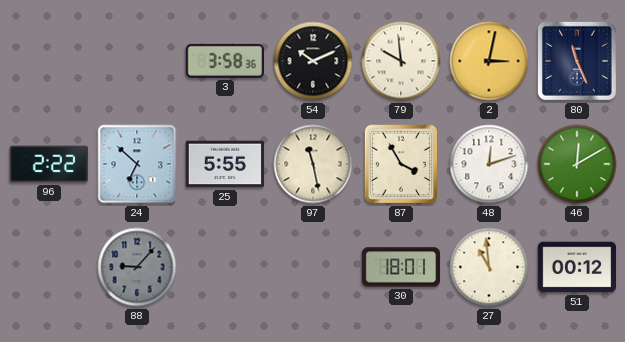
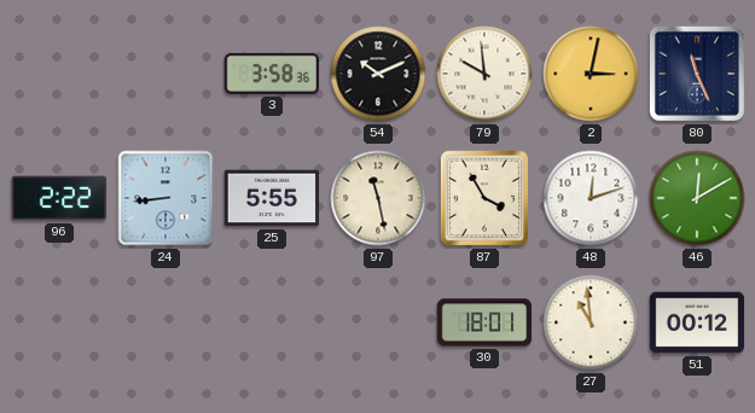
24: 6:52 -> 8:44 (165, 198)
88: 9:07 -> none (137, 267)
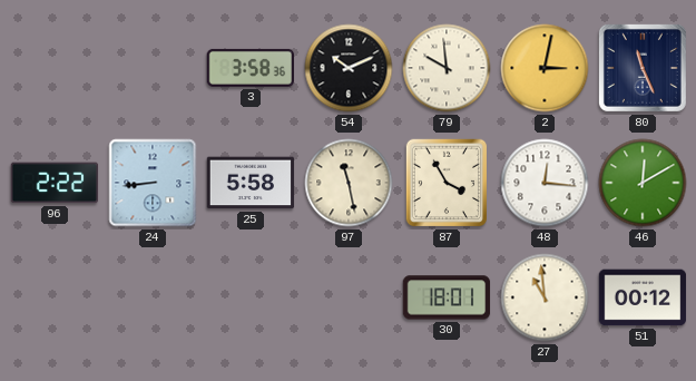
25: 5:55 -> 5:58 (251, 183)
48: 12:12 -> 12:16 (545, 183)
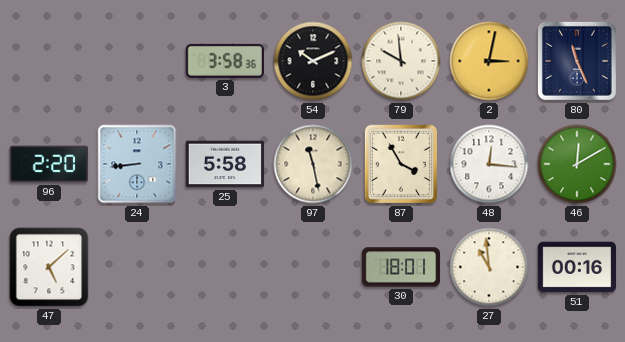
96: 2:22 -> 2:20 (49, 164)
47: none -> 5:08 (49, 267)
51: 00:12 -> 00:16 (577, 267)
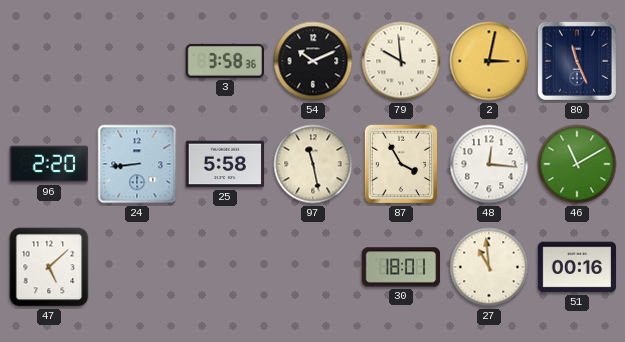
46: 12:10 -> 11:10 (577, 164)
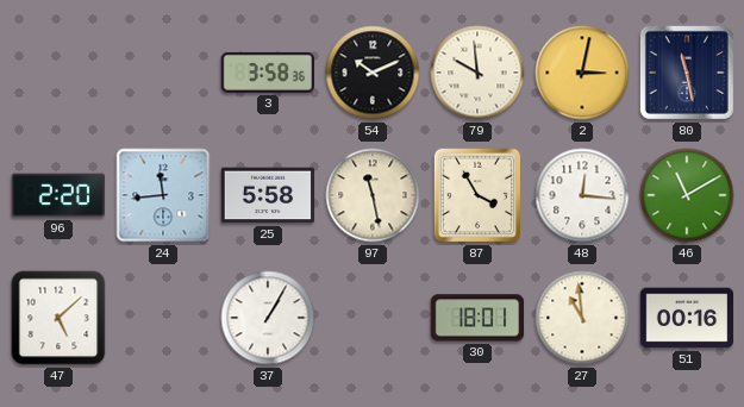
80: 11:26 -> 11:28 (687, 73)
24: 8:44 -> 11:44 (163, 195)
37: none -> 1:05 (268, 318)
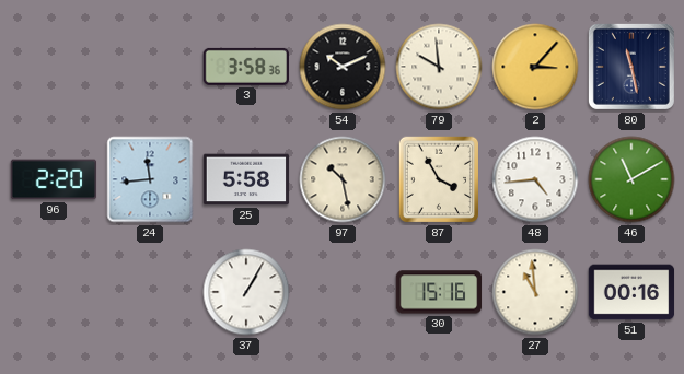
2: 3:02 -> 3:07 (535, 67)
97: 11:28 -> 10:28 (343, 179)
48: 12:16 -> 4:44 (535, 179)
47: 5:08 -> none (58, 318)
30: 18:01 -> 15:16 (439, 292)
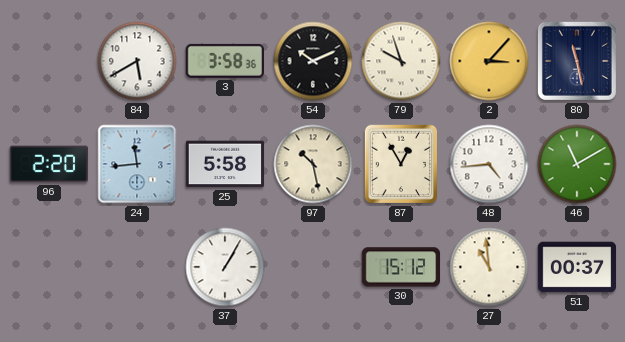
84: none -> 5:40 (137, 61)
79: 9:59 -> 9:57 (401, 61)
87: 3:55 -> 12:55 (401, 164)
30: 15:16 -> 15:12 (401, 267)
51: 00:16 -> 00:37 (577, 267)
